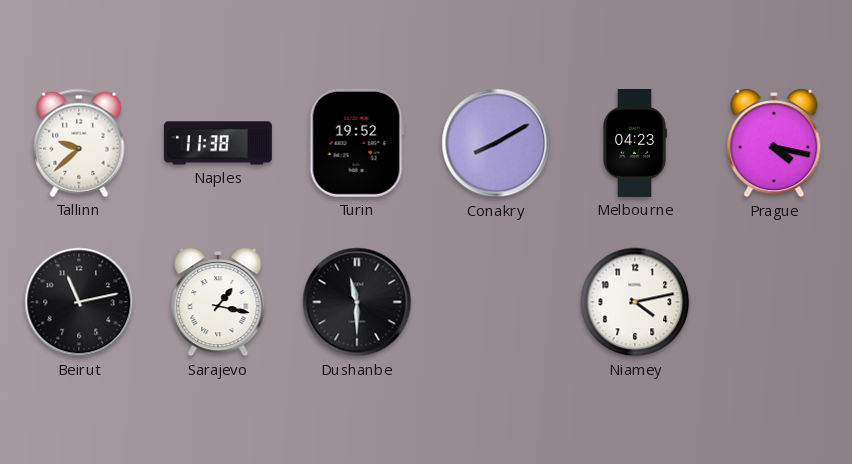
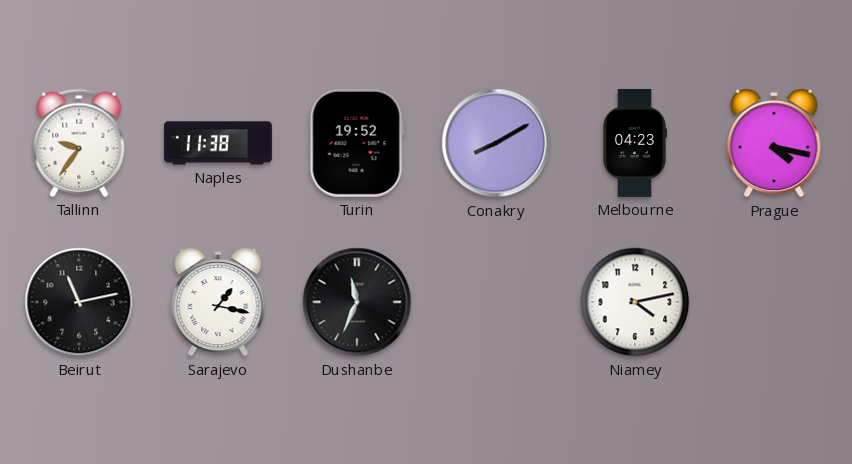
Tallinn: 9:38 -> 9:36 (79, 143)
Dushanbe: 11:30 -> 11:34 (357, 302)
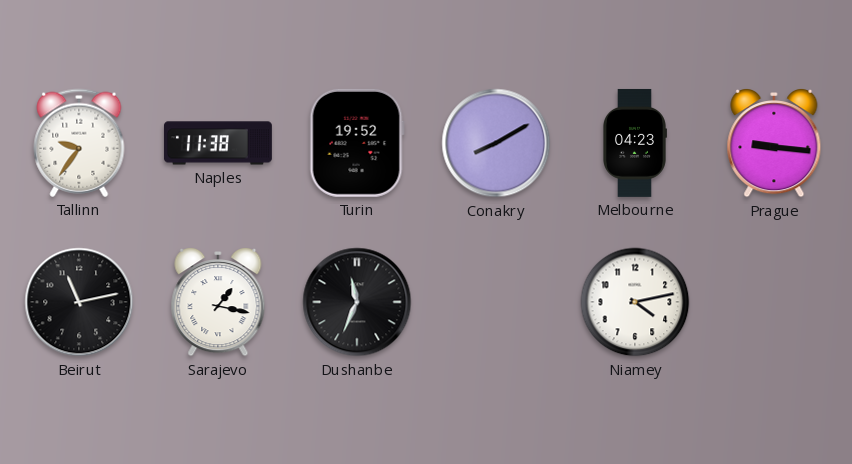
Prague: 4:17 -> 9:16 (774, 144)
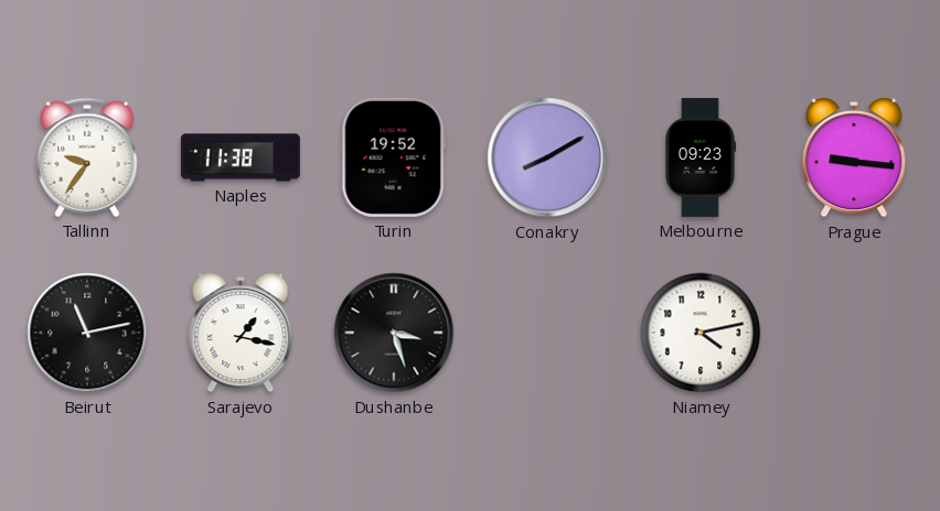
Melbourne: 04:23 -> 09:23 (701, 157)
Dushanbe: 11:34 -> 3:27 (394, 333)
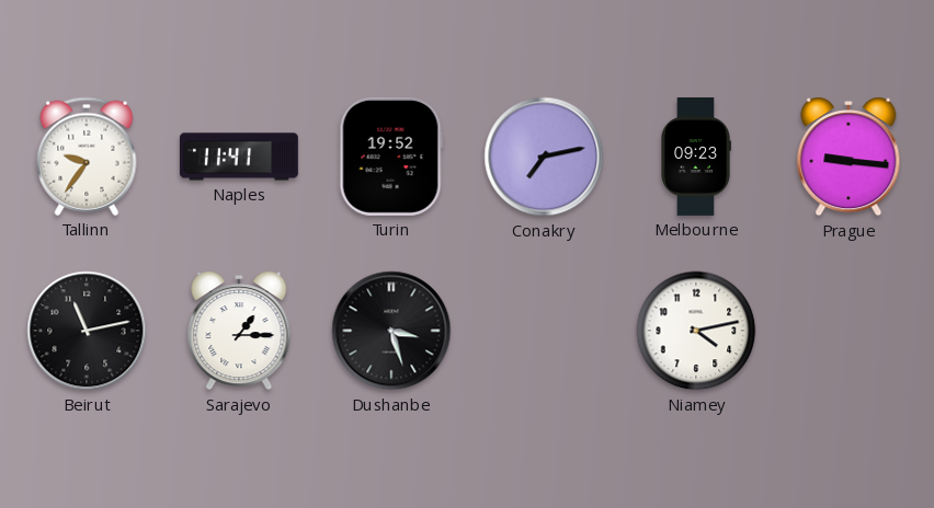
Naples: 11:38 -> 11:41 (239, 157)
Conakry: 8:10 -> 7:13 (544, 157)
Sarajevo: 1:17 -> 1:15 (239, 332)
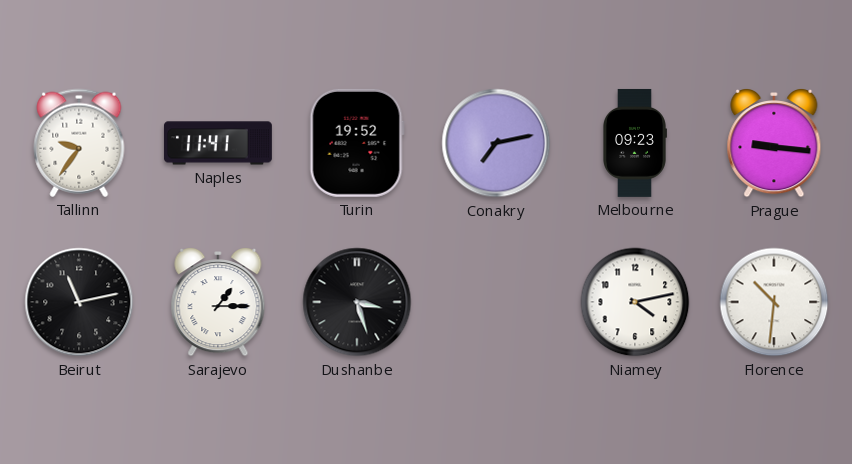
Florence: none -> 10:31 (774, 302)
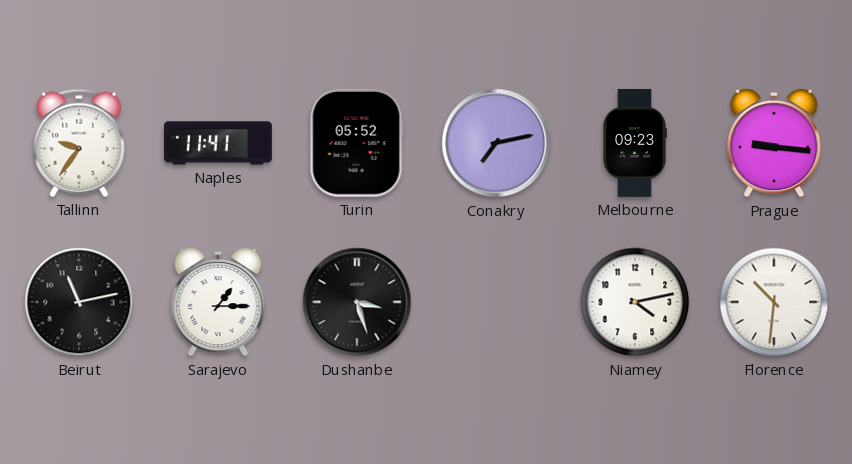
Turin: 19:52 -> 05:52 (357, 143)
